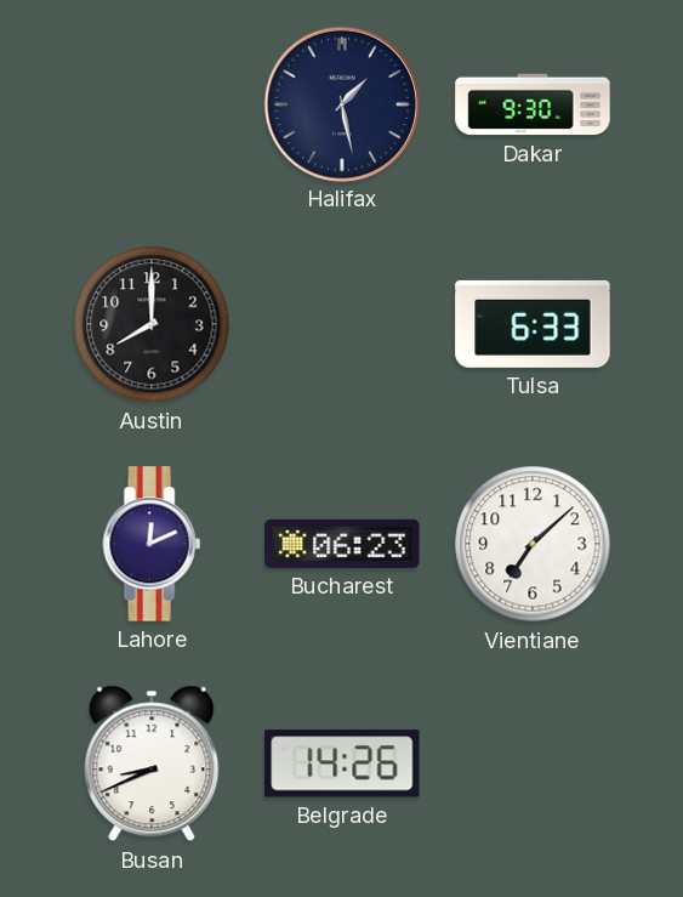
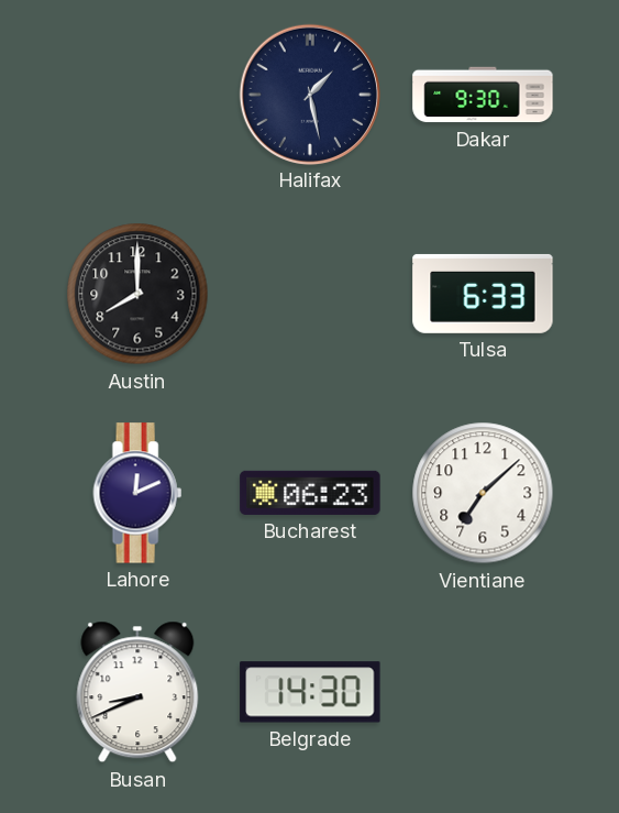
Belgrade: 14:26 -> 14:30 (310, 692)
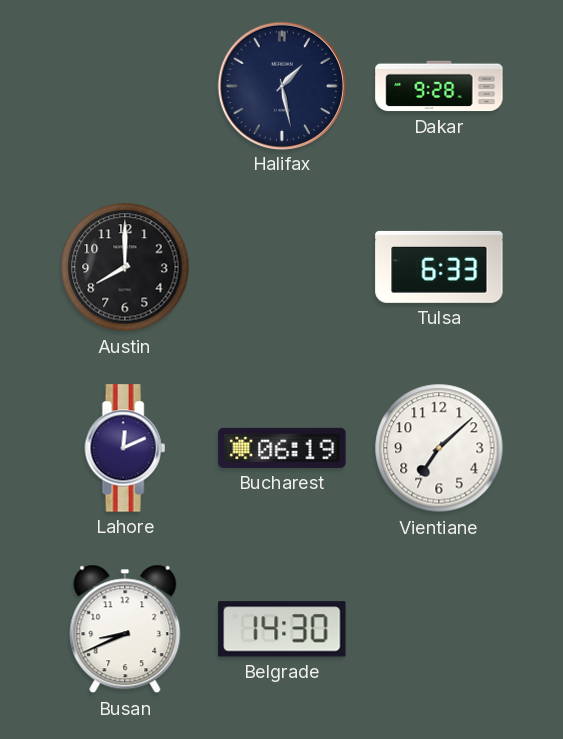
Dakar: 9:30 -> 9:28 (439, 86)
Bucharest: 06:23 -> 06:19 (282, 448)
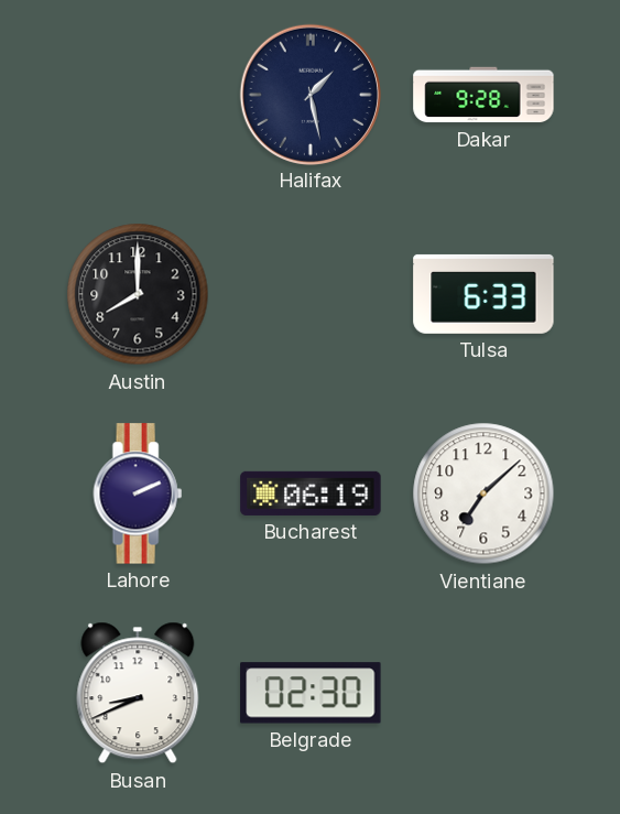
Lahore: 12:11 -> 2:11 (138, 493)
Belgrade: 14:30 -> 02:30 (311, 693)
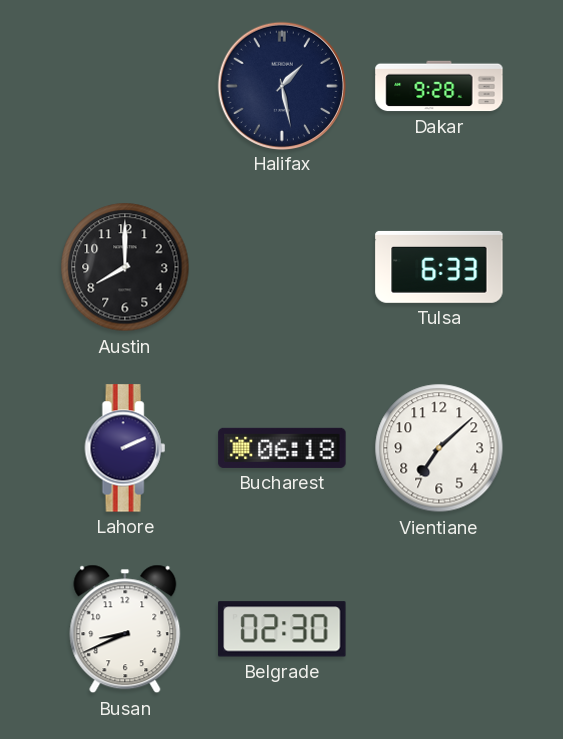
Bucharest: 06:19 -> 06:18 (282, 448)
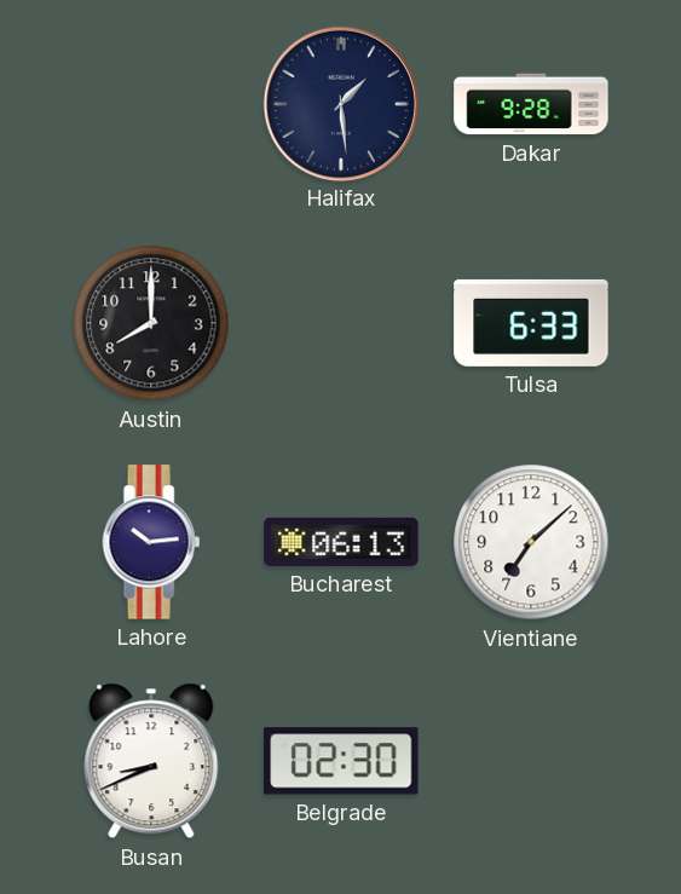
Halifax: 1:28 -> 1:29 (340, 103)
Lahore: 2:11 -> 10:14 (151, 542)
Bucharest: 06:18 -> 06:13 (341, 542)
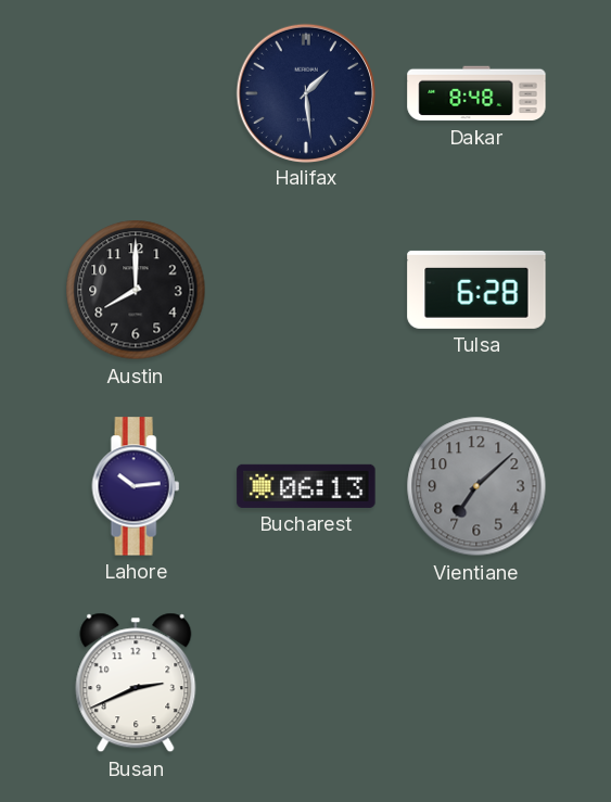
Dakar: 9:28 -> 8:48 (476, 93)
Tulsa: 6:33 -> 6:28 (476, 290)
Vientiane dial: white -> grey (476, 486)
Busan: 8:41 -> 2:41 (136, 683)
Belgrade: 02:30 -> none (341, 761)
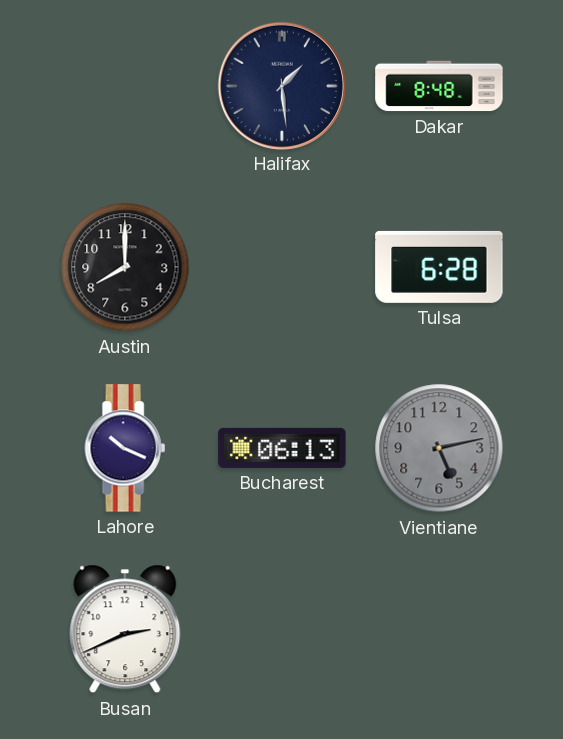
Lahore: 10:14 -> 10:19 (125, 448)
Vientiane: 7:08 -> 5:13 (439, 448)
